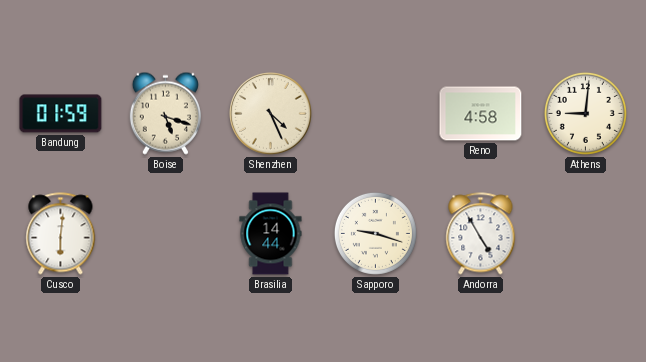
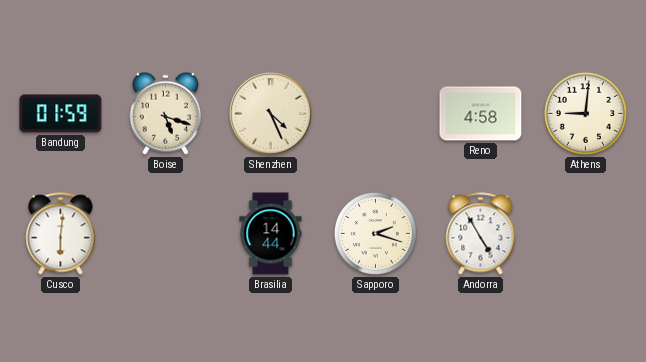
Sapporo: 9:18 -> 2:18 (375, 233)
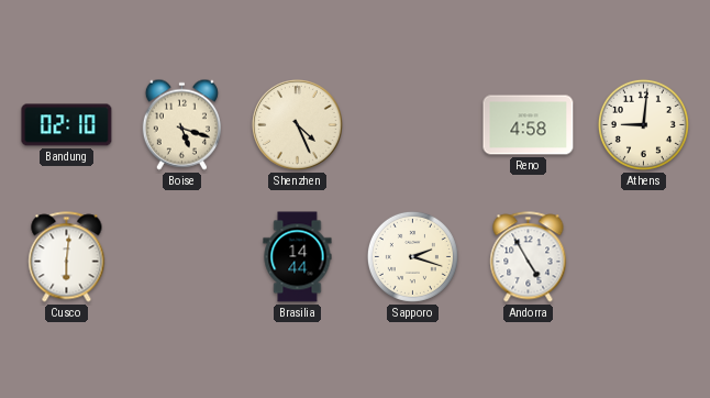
Bandung: 01:59 -> 02:10 (67, 125)
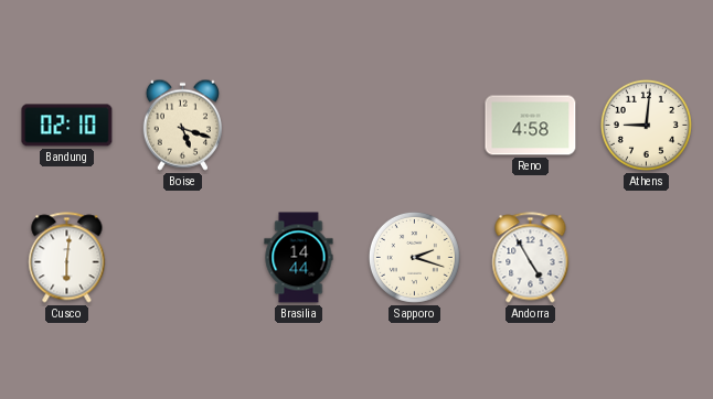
Shenzhen: 4:26 -> none (298, 125)
